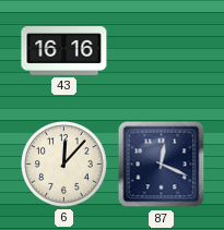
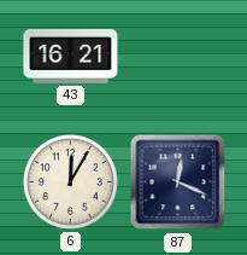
43: 16:16 -> 16:21 (71, 57)
6: 12:07 -> 12:05 (71, 182)
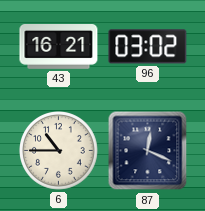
96: none -> 03:02 (148, 47)
6: 12:05 -> 10:45 (59, 151)
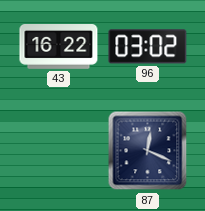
43: 16:21 -> 16:22 (59, 47)
6: 10:45 -> none (59, 151)
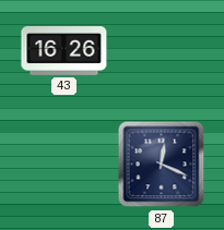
43: 16:22 -> 16:26 (64, 51)
96: 03:02 -> none (148, 47)
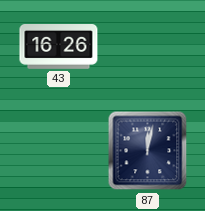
87: 12:19 -> 12:02 (148, 151)
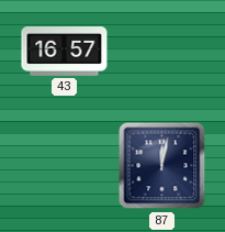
43: 16:26 -> 16:57 (65, 52)
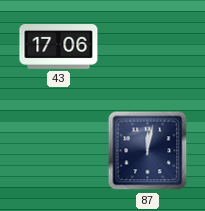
43: 16:57 -> 17:06 (59, 47)
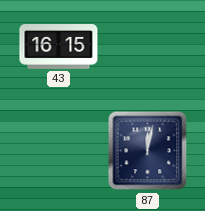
43: 17:06 -> 16:15 (59, 47)
